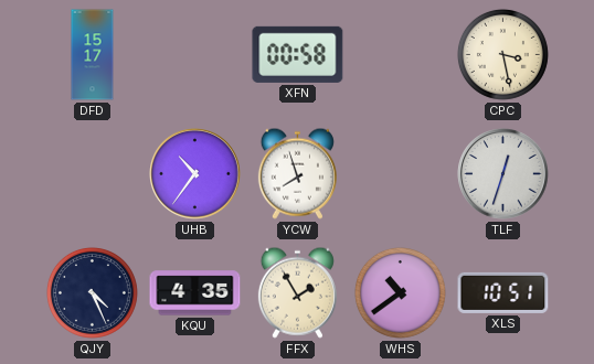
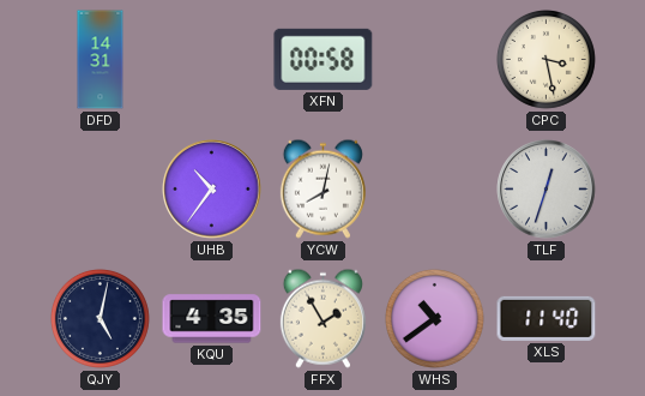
DFD: 15:17 -> 14:31 (101, 60)
YCW: 7:57 -> 8:02 (322, 188)
QJY: 4:26 -> 5:02 (100, 318)
XLS: 10:51 -> 11:40 (547, 318)
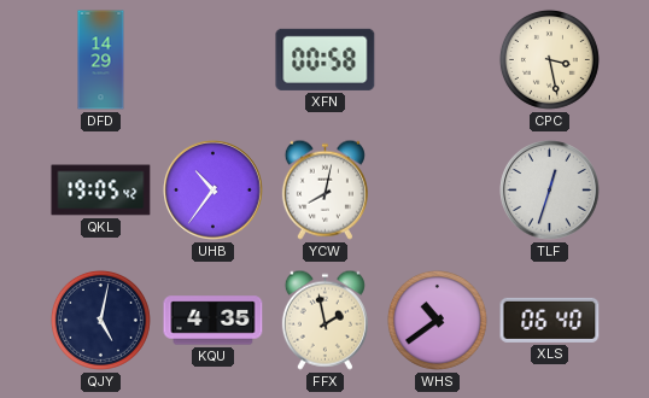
DFD: 14:31 -> 14:29 (101, 60)
QKL: none -> 19:05 (101, 191)
FFX: 1:55 -> 1:58 (324, 320)
XLS: 11:40 -> 06:40 (550, 320)
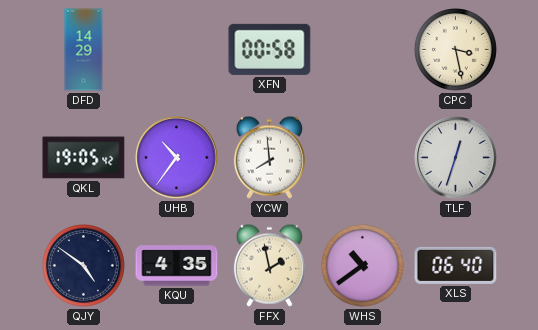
YCW: 8:02 -> 7:59 (269, 157)
QJY: 5:02 -> 4:51 (83, 265)
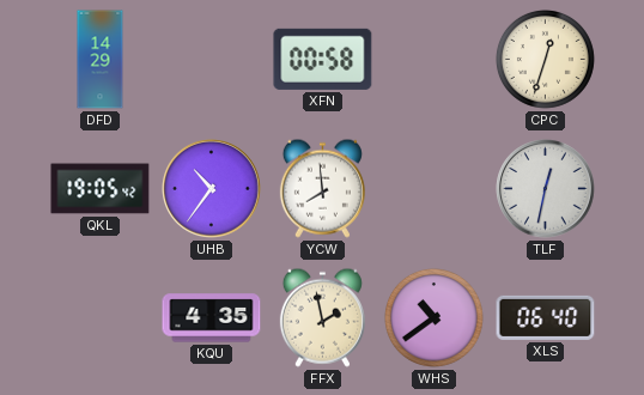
CPC: 3:28 -> 12:33 (545, 59)
TLF: 12:33 -> 12:32 (546, 189)
QJY: 4:51 -> none (83, 265)
